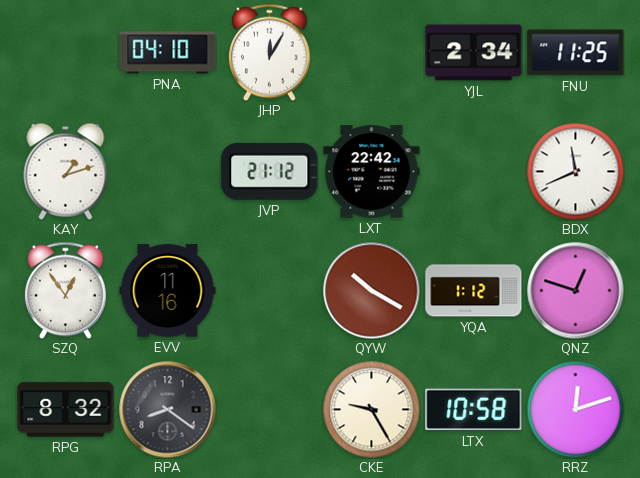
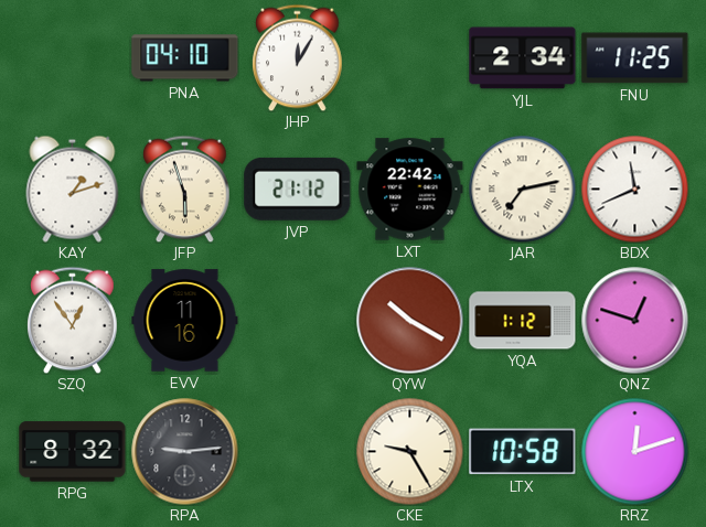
JFP: none -> 5:57 (185, 189)
JAR: none -> 7:13 (522, 189)
RPA: 8:21 -> 9:14 (185, 452)
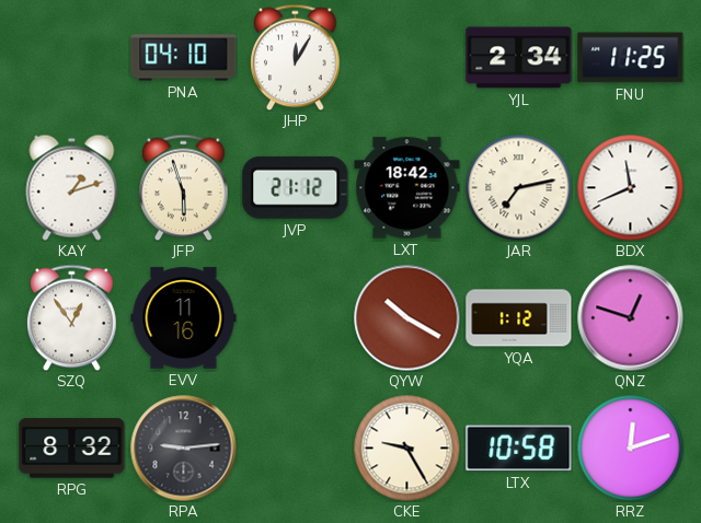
LXT: 22:42 -> 18:42 (407, 188)
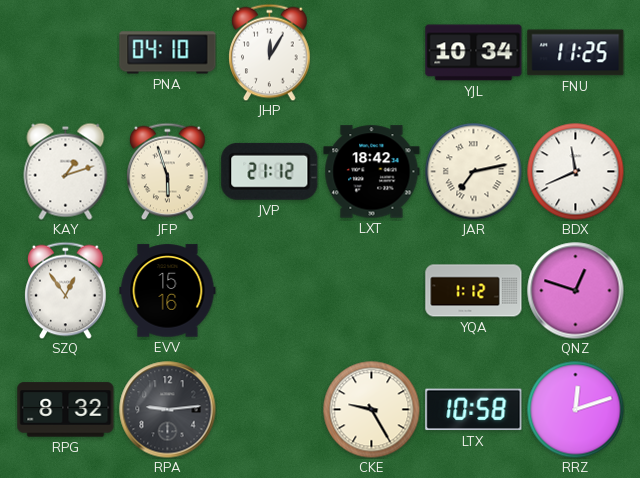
YJL: 2:34 -> 10:34 (474, 53)
EVV: 11:16 -> 15:16 (168, 291)
QYW: 10:20 -> none (407, 318)
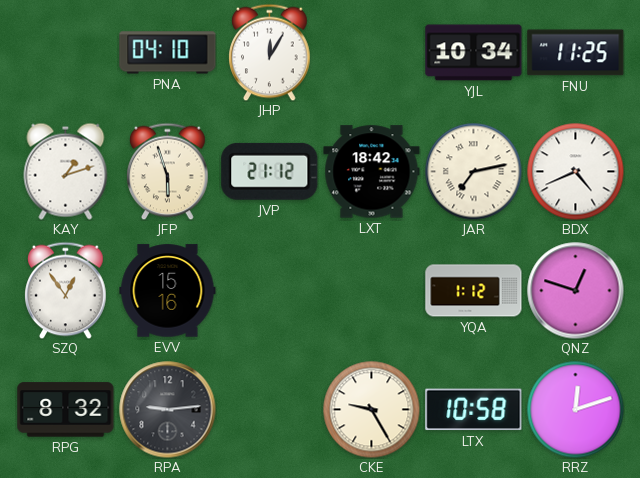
BDX: 11:41 -> 4:41 (575, 171)
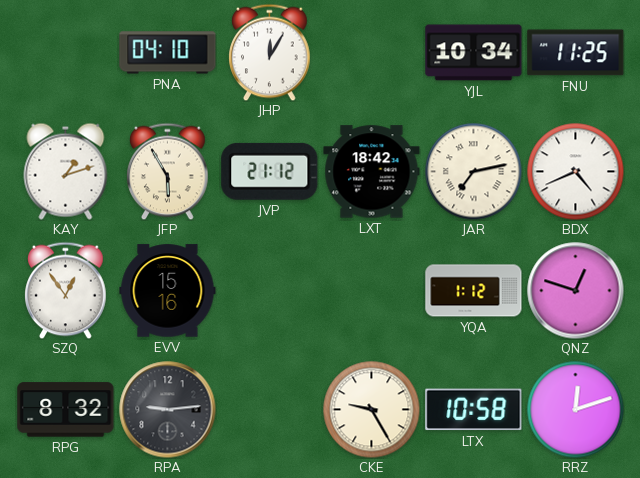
JFP: 5:57 -> 5:55 (168, 171)
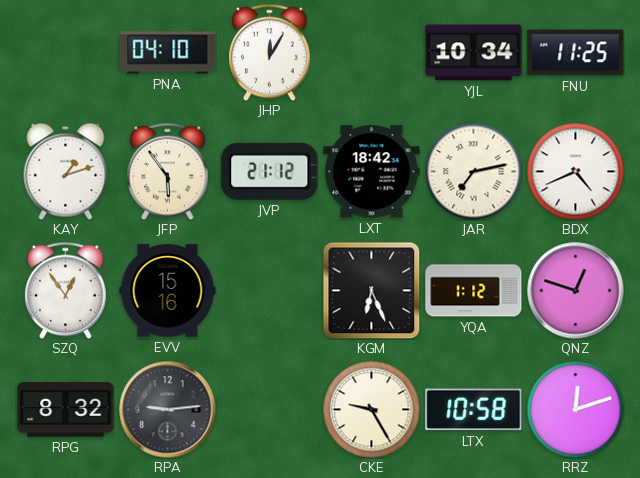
JFP: 5:55 -> 5:54 (168, 171)
KGM: none -> 6:26 (371, 290)
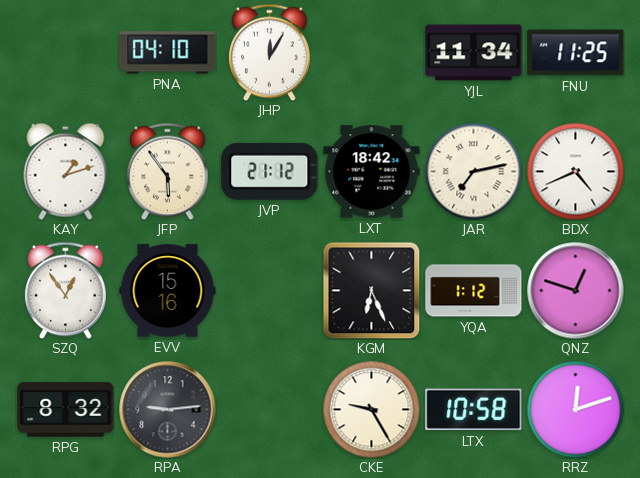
YJL: 10:34 -> 11:34 (474, 53)
